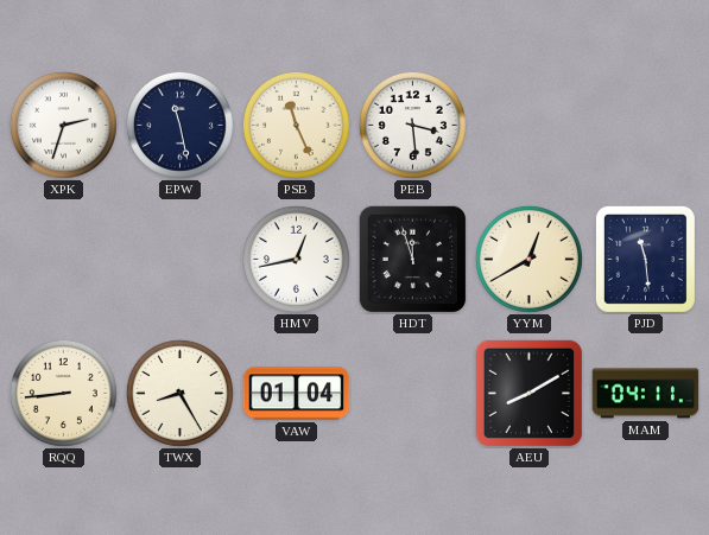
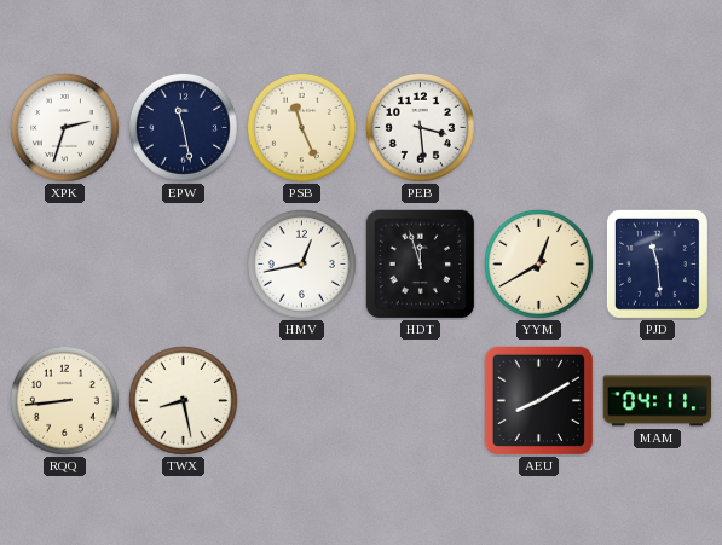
TWX: 8:25 -> 8:28 (183, 400)
VAW: 01:04 -> none (297, 394)
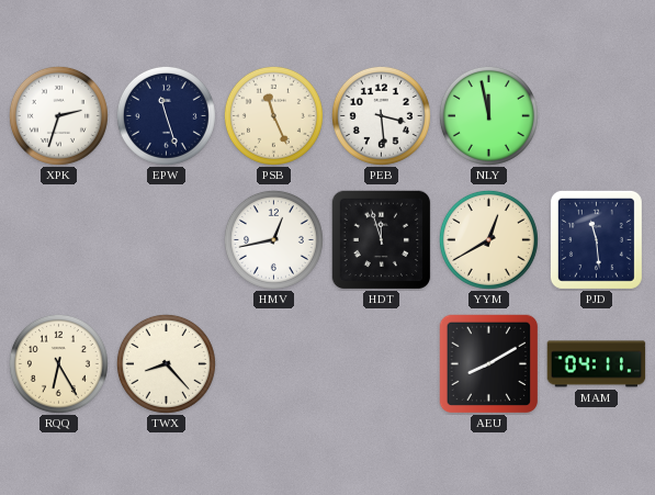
EPW: 11:28 -> 11:27 (166, 115)
NLY: none -> 11:58 (488, 115)
RQQ: 8:44 -> 6:25 (58, 363)
TWX: 8:28 -> 8:23 (166, 363)
